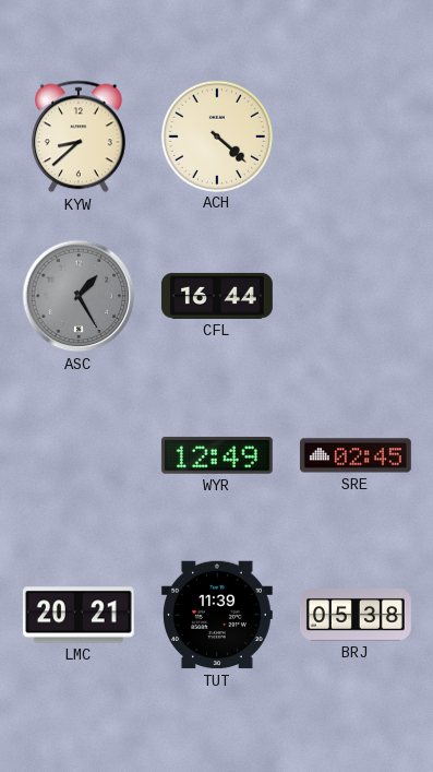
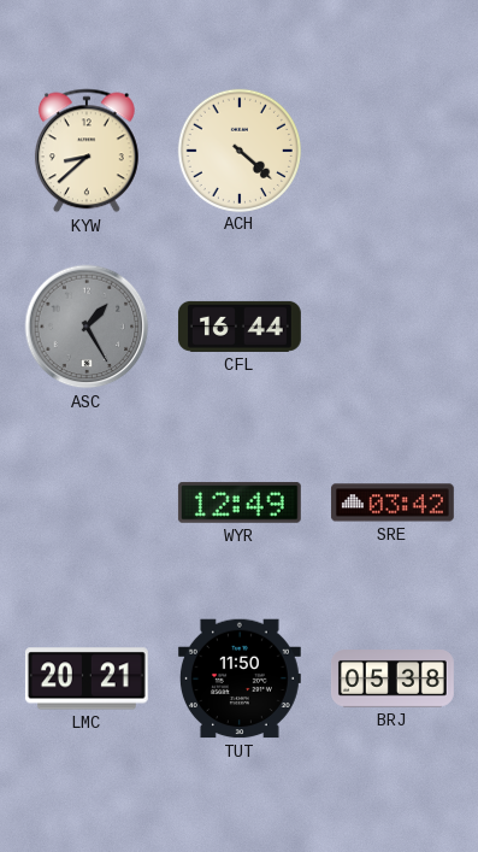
SRE: 02:45 -> 03:42 (393, 503)
TUT: 11:39 -> 11:50 (240, 678)
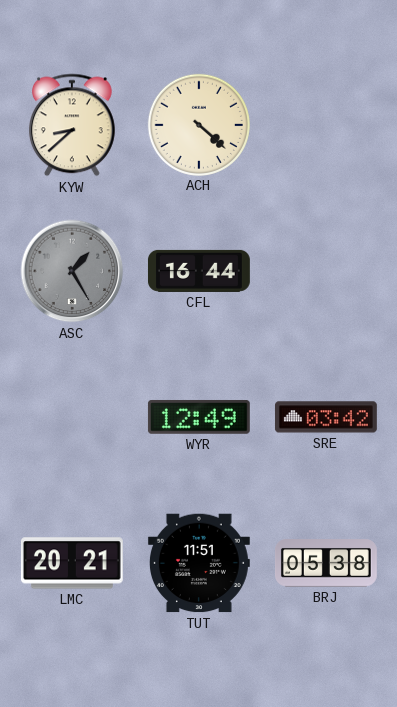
TUT: 11:50 -> 11:51 (199, 563)
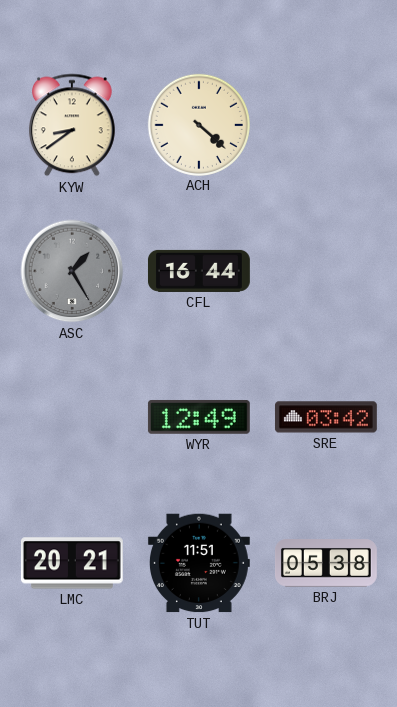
KYW: 8:38 -> 8:39 (72, 125)
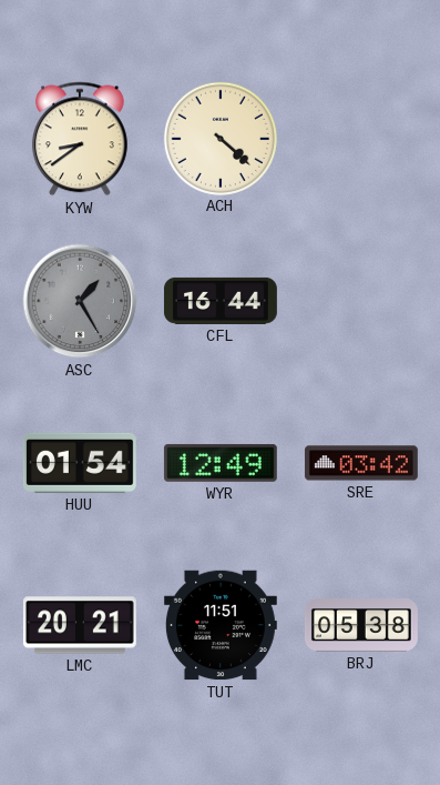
HUU: none -> 01:54 (80, 463)
